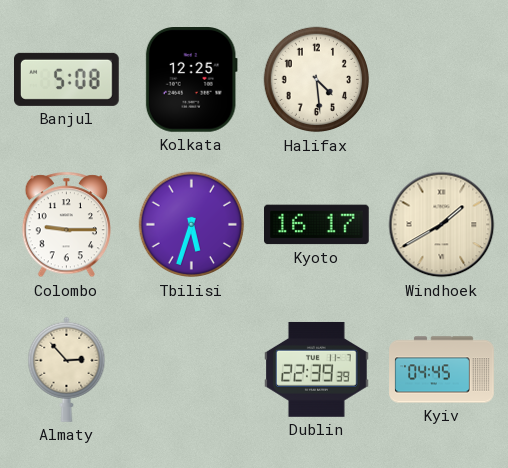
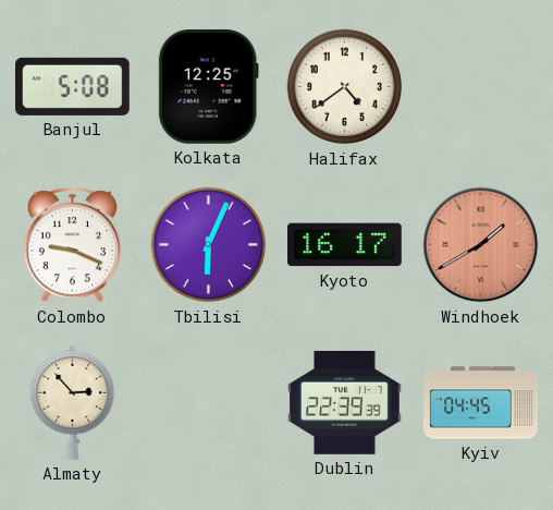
Halifax: 4:29 -> 4:39 (345, 87)
Colombo: 9:15 -> 9:19 (72, 245)
Tbilisi: 5:33 -> 6:04 (209, 245)
Windhoek dial: cream -> salmon (481, 245)
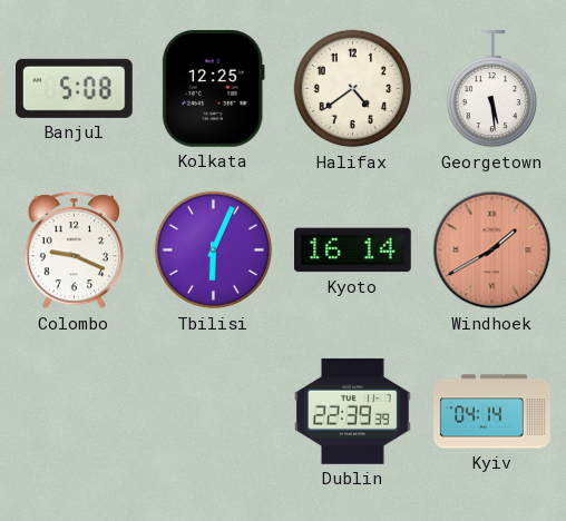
Georgetown: none -> 5:29 (491, 89)
Kyoto: 16:17 -> 16:14 (353, 250)
Almaty: 2:53 -> none (73, 402)
Kyiv: 04:45 -> 04:14 (492, 412)
